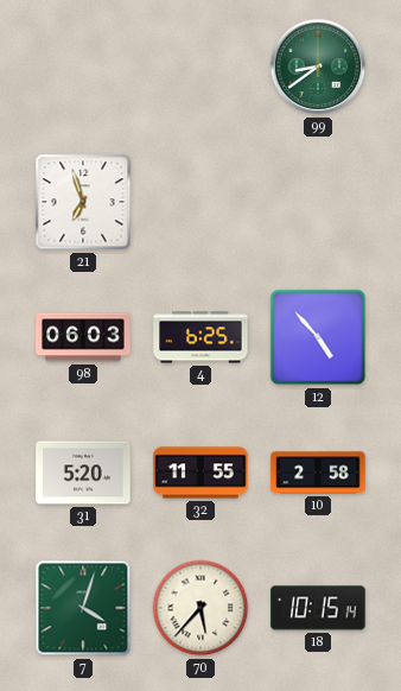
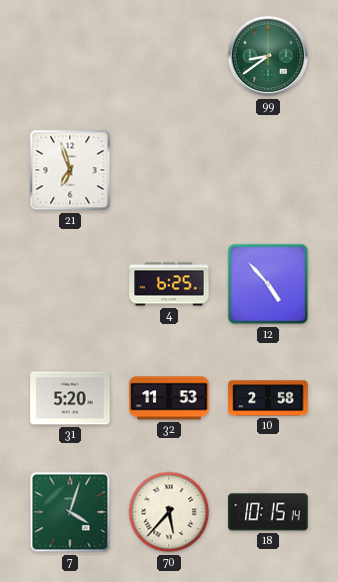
98: 06:03 -> none (83, 337)
32: 11:55 -> 11:53 (169, 398)
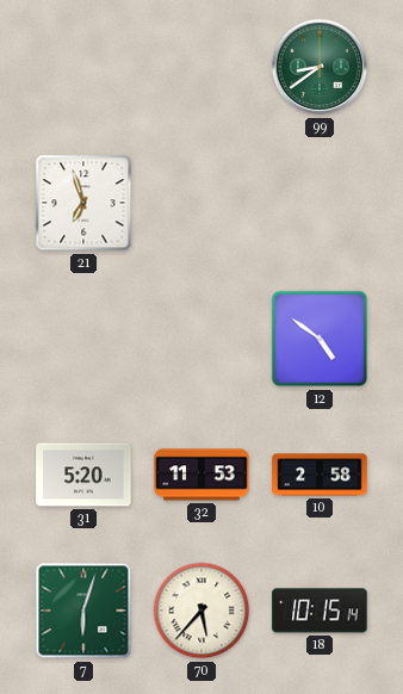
4: 6:25 -> none (169, 284)
12: 4:53 -> 4:51 (320, 339)
7: 4:03 -> 6:03 (83, 611)
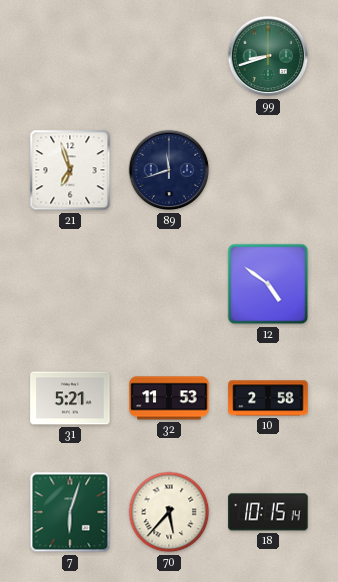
99: 8:39 -> 8:42 (268, 56)
89: none -> 11:42 (169, 170)
31: 5:20 -> 5:21 (70, 398)
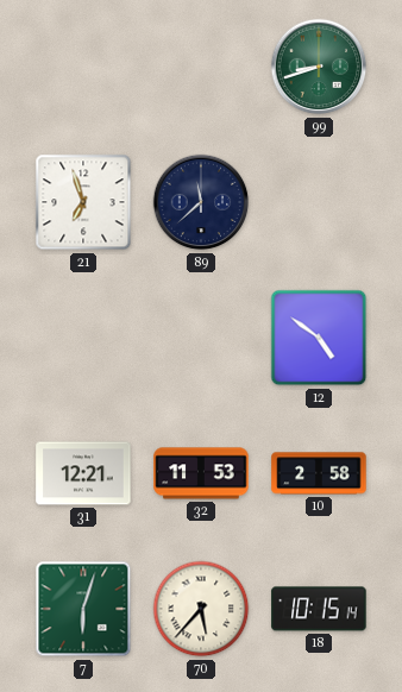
89: 11:42 -> 11:38 (201, 202)
31: 5:21 -> 12:21 (83, 473)
